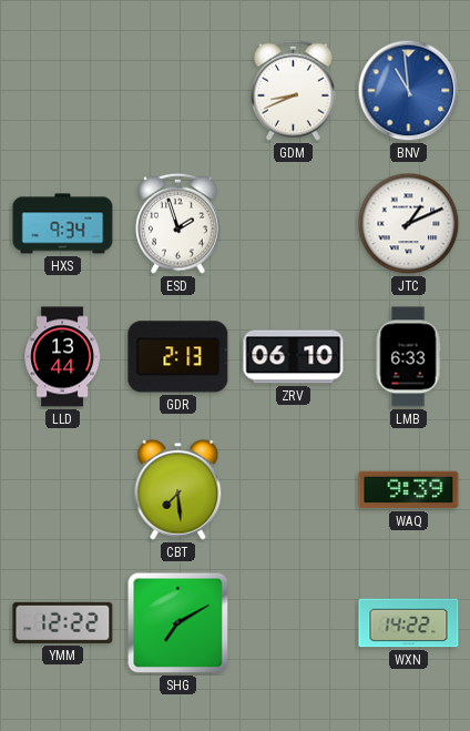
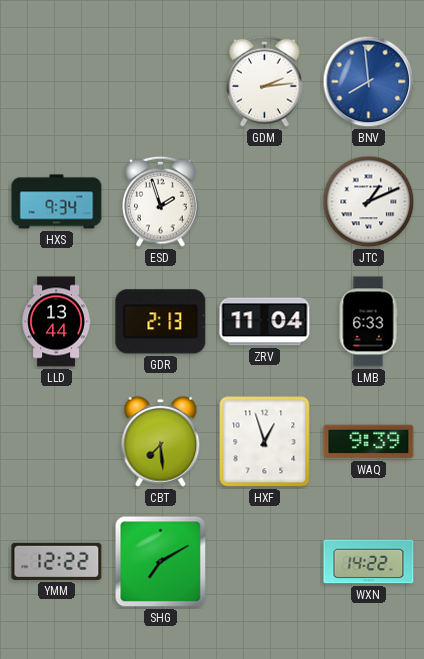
GDM: 8:41 -> 2:14 (265, 81)
BNV: 10:59 -> 7:59 (369, 82)
ZRV: 06:10 -> 11:04 (265, 322)
HXF: none -> 12:57 (265, 442)
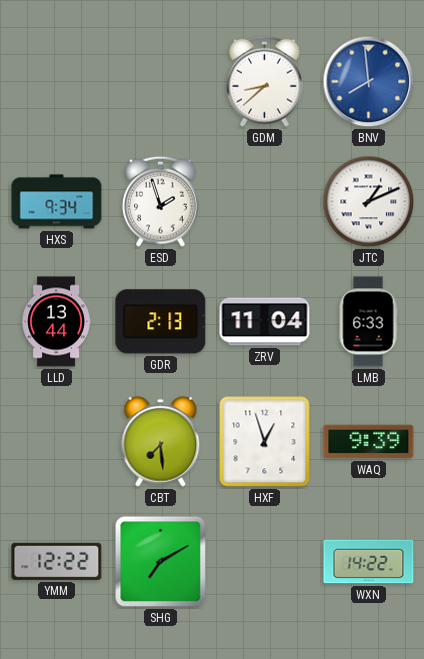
GDM: 2:14 -> 8:38 (265, 81)
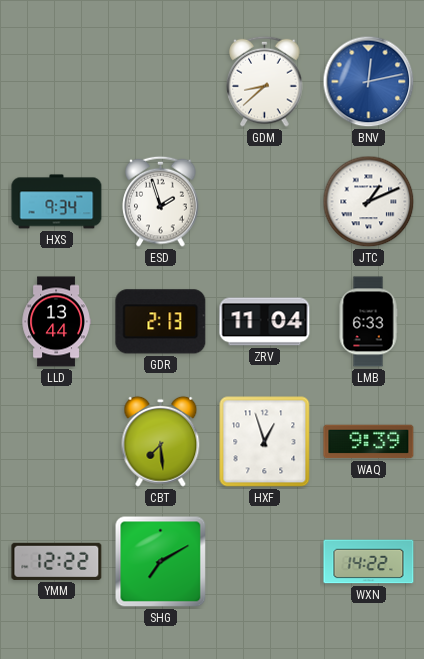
BNV: 7:59 -> 12:13 (369, 82)
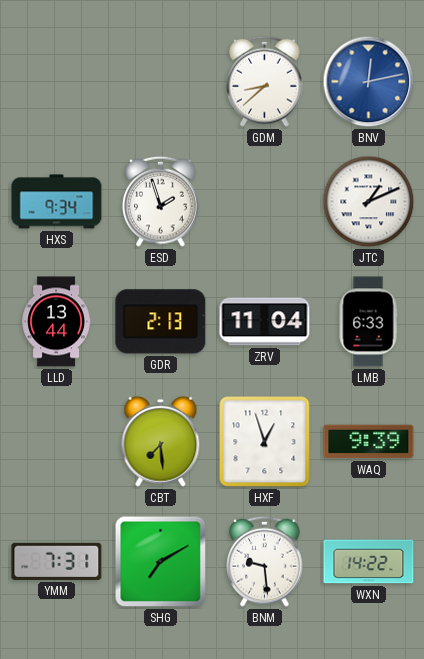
YMM: 12:22 -> 7:31 (57, 561)
BNM: none -> 9:29 (265, 561)
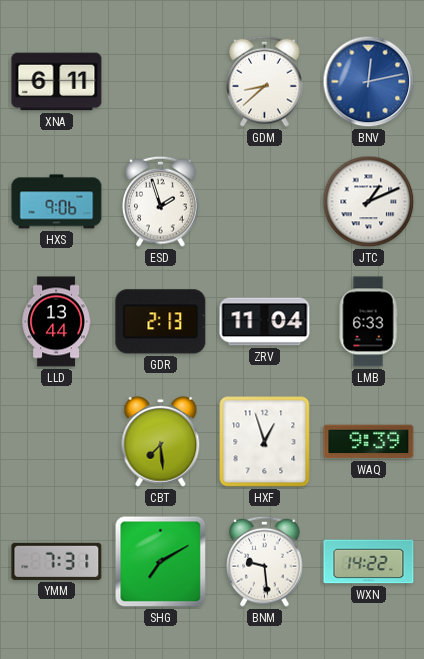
XNA: none -> 6:11 (57, 82)
HXS: 9:34 -> 9:06 (57, 202)
